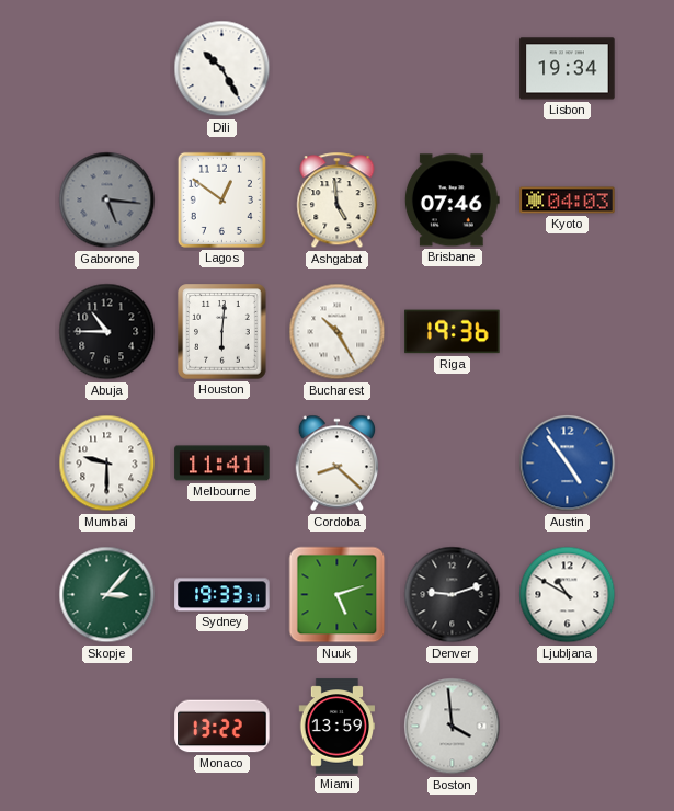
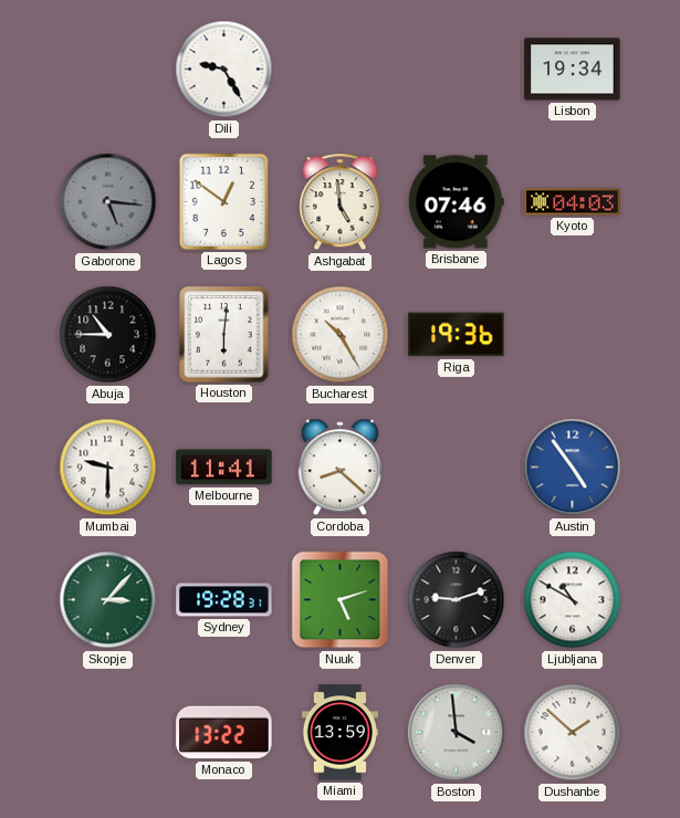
Dili: 10:25 -> 9:25 (224, 70)
Sydney: 19:33 -> 19:28 (224, 600)
Dushanbe: none -> 1:52 (573, 733)
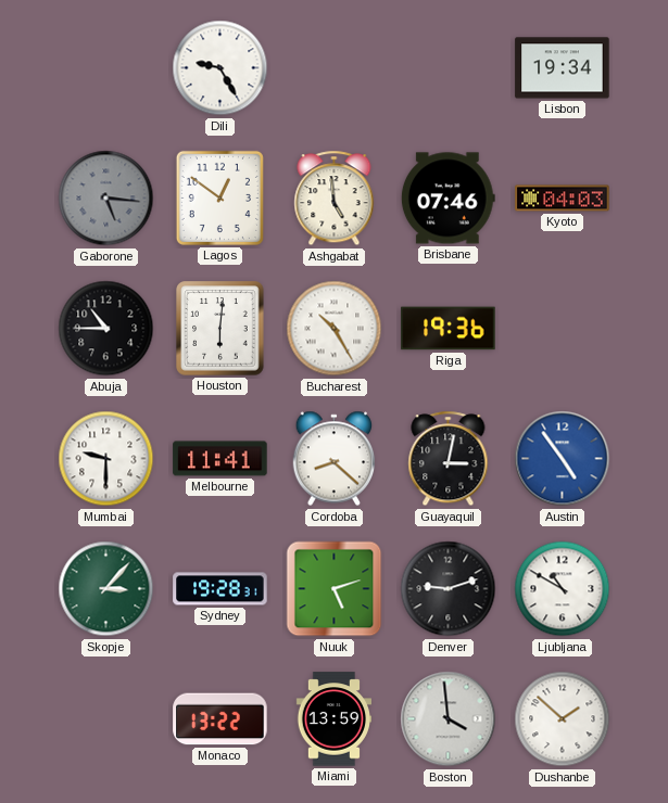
Guayaquil: none -> 3:02 (449, 459)
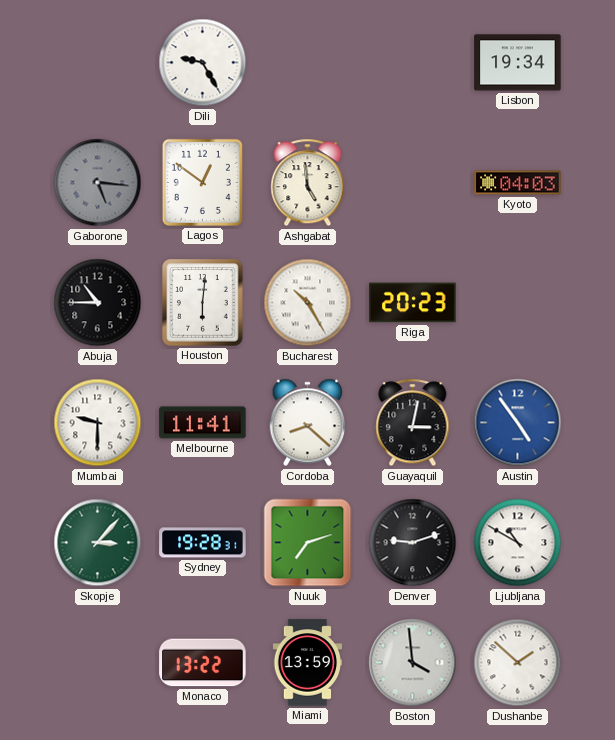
Brisbane: 07:46 -> none (448, 199)
Riga: 19:36 -> 20:23 (413, 303)
Nuuk: 5:12 -> 7:12 (308, 543)
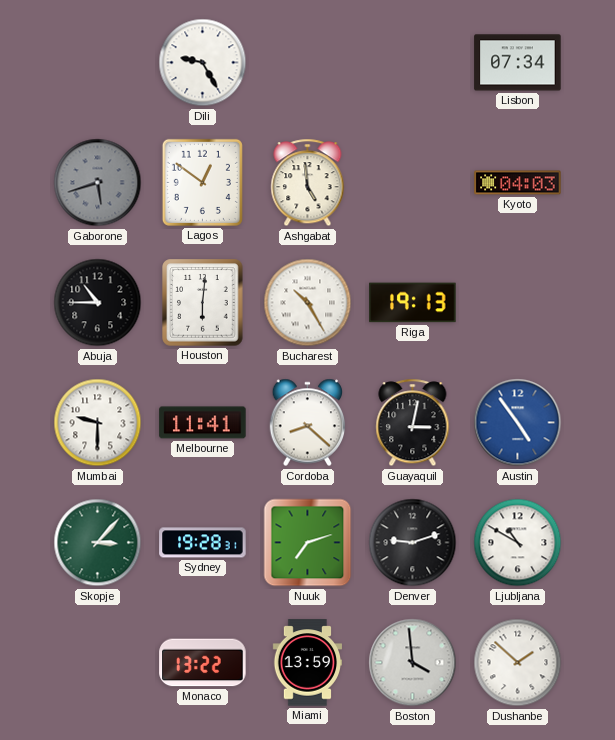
Lisbon: 19:34 -> 07:34 (518, 63)
Gaborone: 5:16 -> 5:42 (98, 183)
Riga: 20:23 -> 19:13 (413, 303)
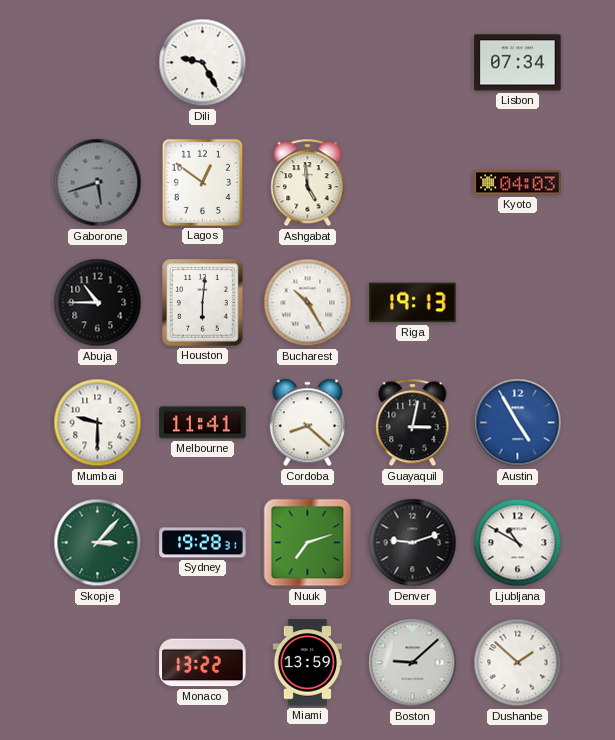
Austin: 4:54 -> 4:55 (518, 423)
Boston: 3:59 -> 9:08 (413, 663)
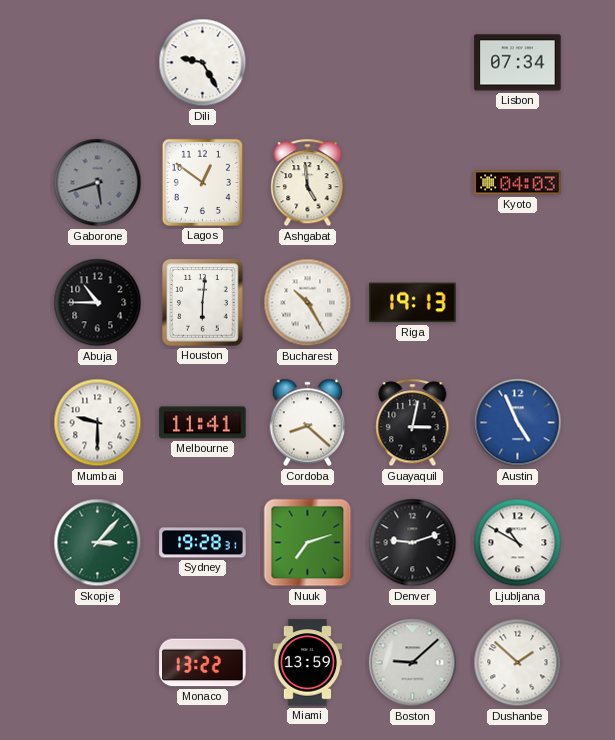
Austin: 4:55 -> 4:56 (518, 423)
